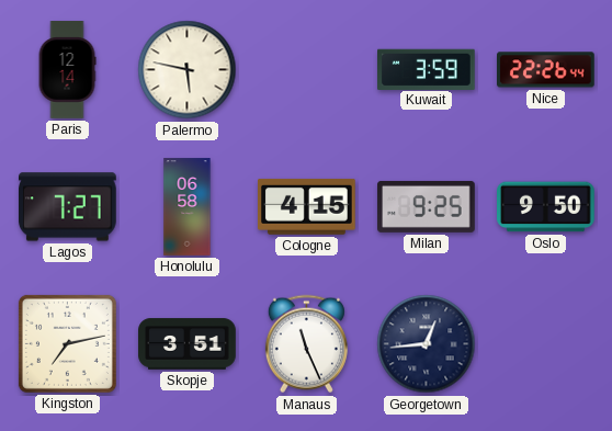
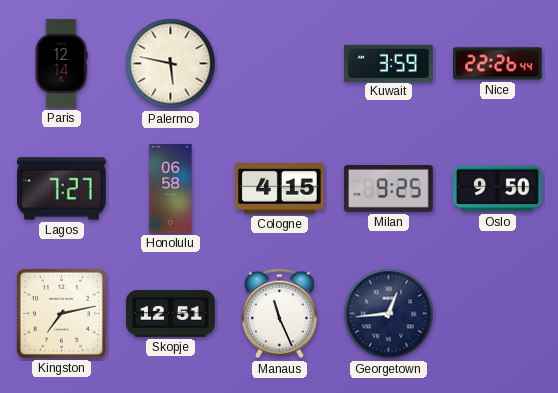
Skopje: 3:51 -> 12:51 (171, 314)
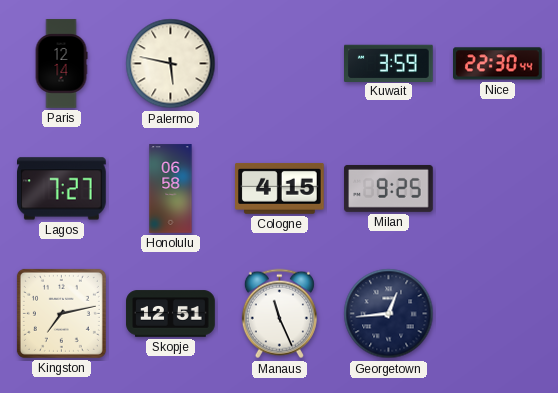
Nice: 22:26 -> 22:30 (498, 64)
Oslo: 9:50 -> none (498, 189)
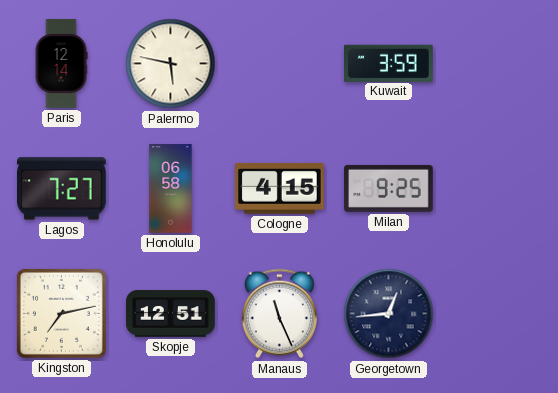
Nice: 22:30 -> none (498, 64)
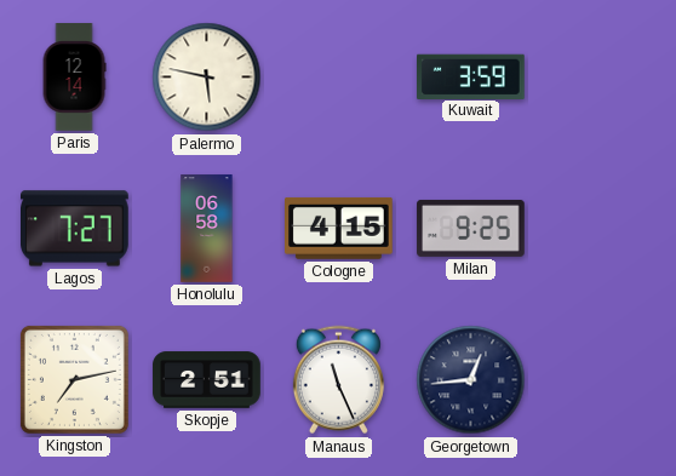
Skopje: 12:51 -> 2:51 (207, 380)
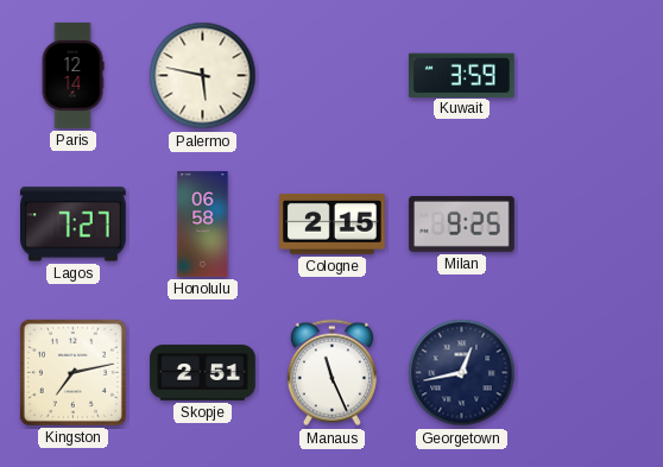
Cologne: 4:15 -> 2:15 (333, 223)
Georgetown: 12:44 -> 12:43 (462, 373)
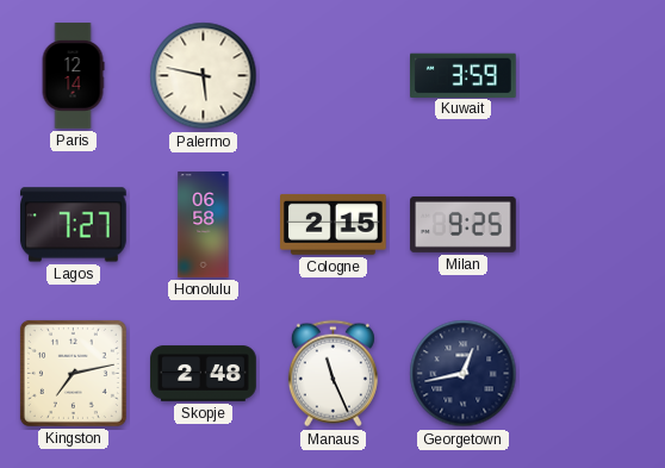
Skopje: 2:51 -> 2:48 (204, 374)
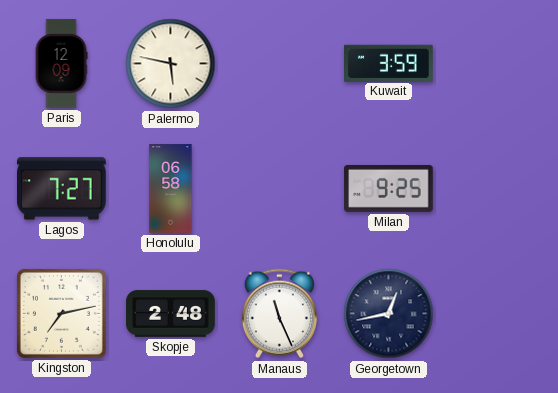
Paris: 12:14 -> 12:09 (61, 64)
Cologne: 2:15 -> none (334, 224)
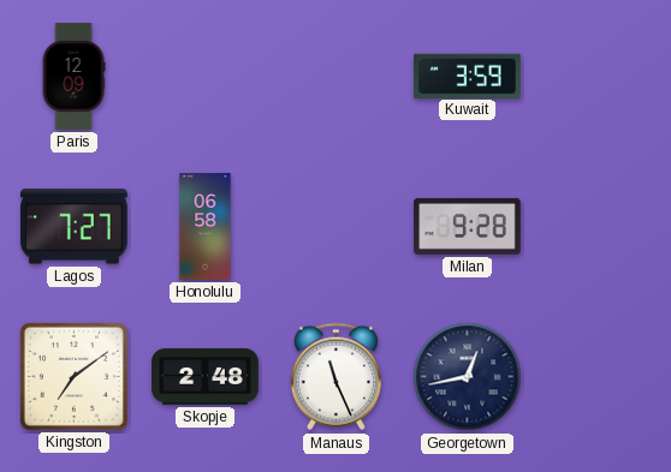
Palermo: 5:47 -> none (171, 64)
Milan: 9:25 -> 9:28 (468, 226)
Kingston: 7:13 -> 7:09 (73, 376)
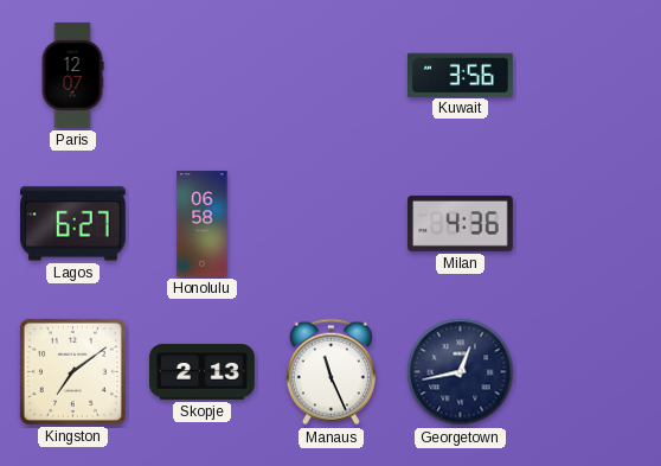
Paris: 12:09 -> 12:07 (72, 76)
Kuwait: 3:59 -> 3:56 (461, 75)
Lagos: 7:27 -> 6:27 (73, 224)
Milan: 9:28 -> 4:36 (461, 223)
Skopje: 2:48 -> 2:13 (203, 372)
